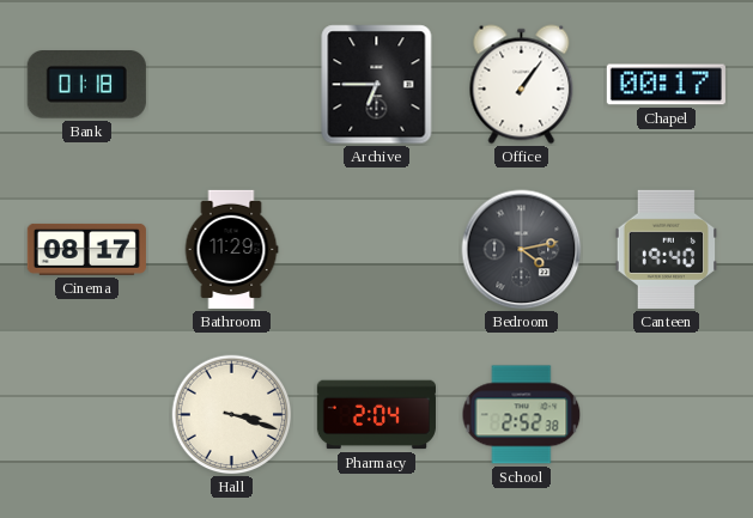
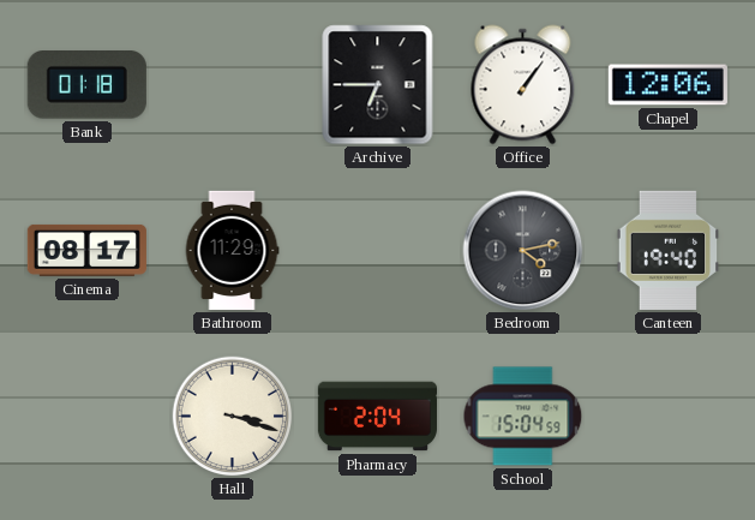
Chapel: 00:17 -> 12:06 (667, 85)
School: 2:52 -> 15:04 (523, 417)
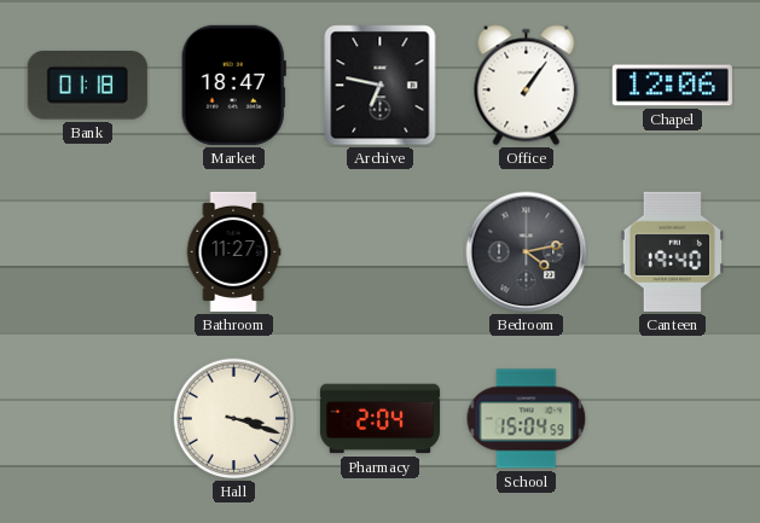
Market: none -> 18:47 (233, 85)
Archive: 6:45 -> 6:47 (381, 86)
Cinema: 08:17 -> none (86, 250)
Bathroom: 11:29 -> 11:27 (233, 251)
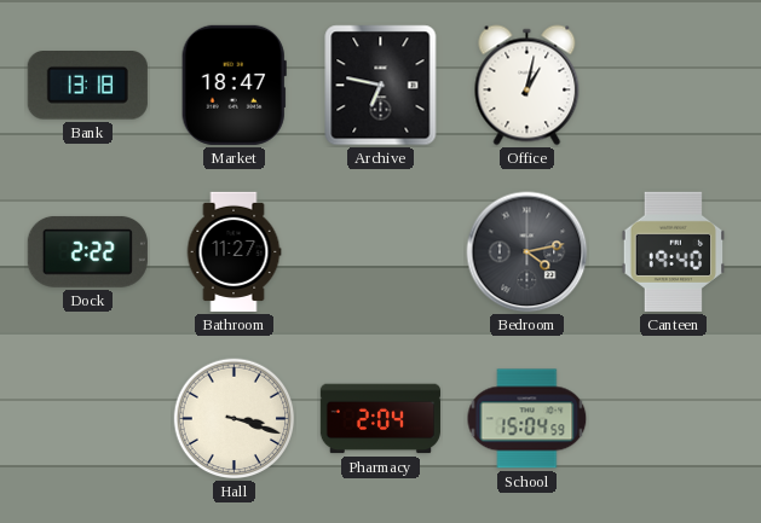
Bank: 01:18 -> 13:18 (87, 86)
Office: 1:06 -> 1:02 (527, 86)
Chapel: 12:06 -> none (672, 86)
Dock: none -> 2:22 (87, 251)
